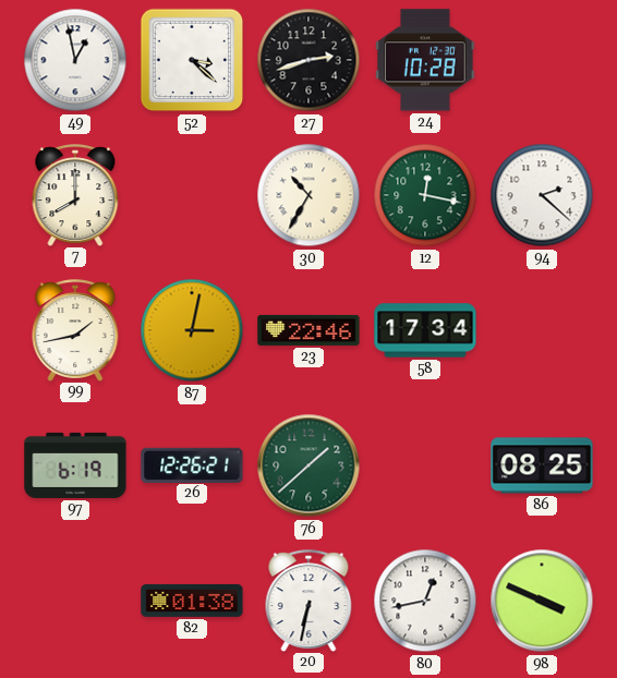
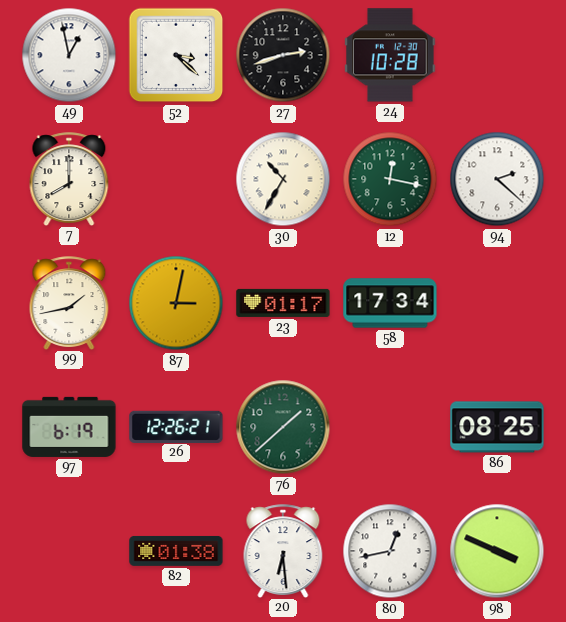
23: 22:46 -> 01:17 (283, 303)
20: 6:32 -> 6:29 (283, 551)
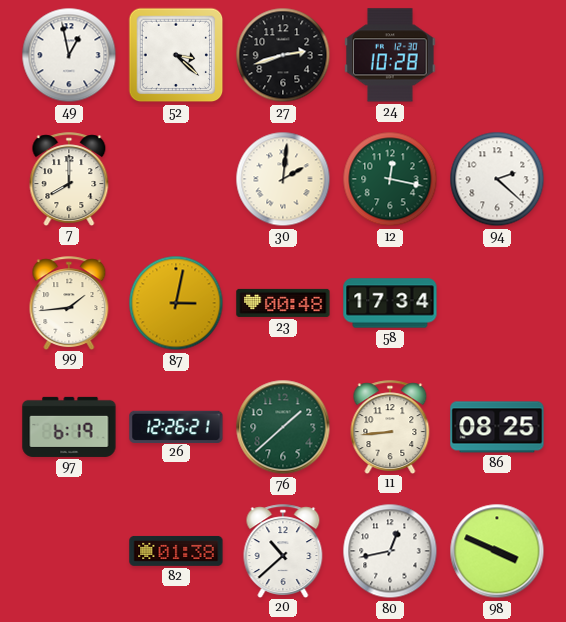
30: 10:35 -> 2:01 (283, 179)
99: 1:43 -> 1:44 (69, 303)
23: 01:17 -> 00:48 (283, 303)
11: none -> 8:44 (390, 427)
20: 6:29 -> 10:38 (283, 551)
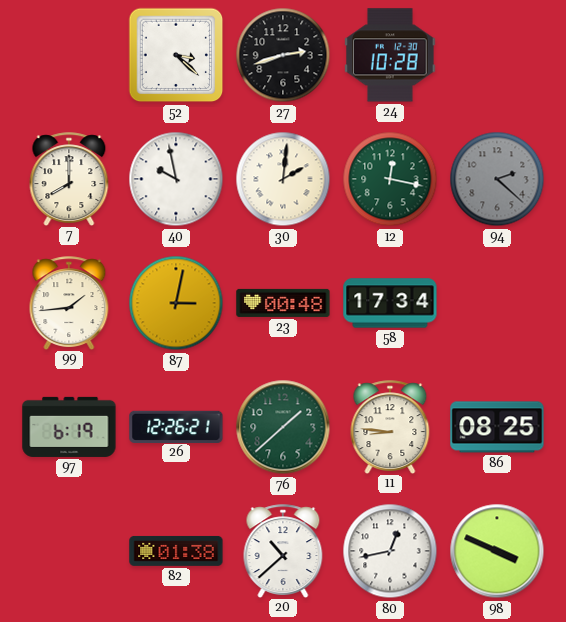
49: 12:58 -> none (69, 55)
40: none -> 9:58 (176, 179)
94 dial: white -> grey (497, 179)
11: 8:44 -> 8:46 (390, 427)
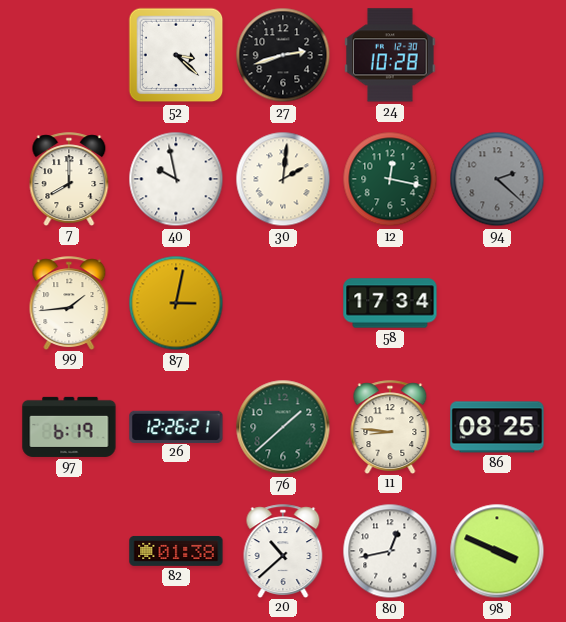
23: 00:48 -> none (283, 303)
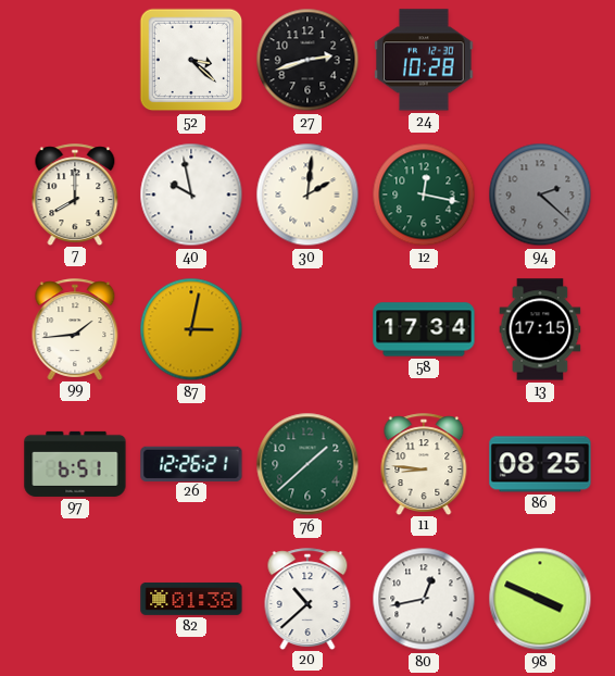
13: none -> 17:15 (540, 329)
97: 6:19 -> 6:51 (75, 464)
